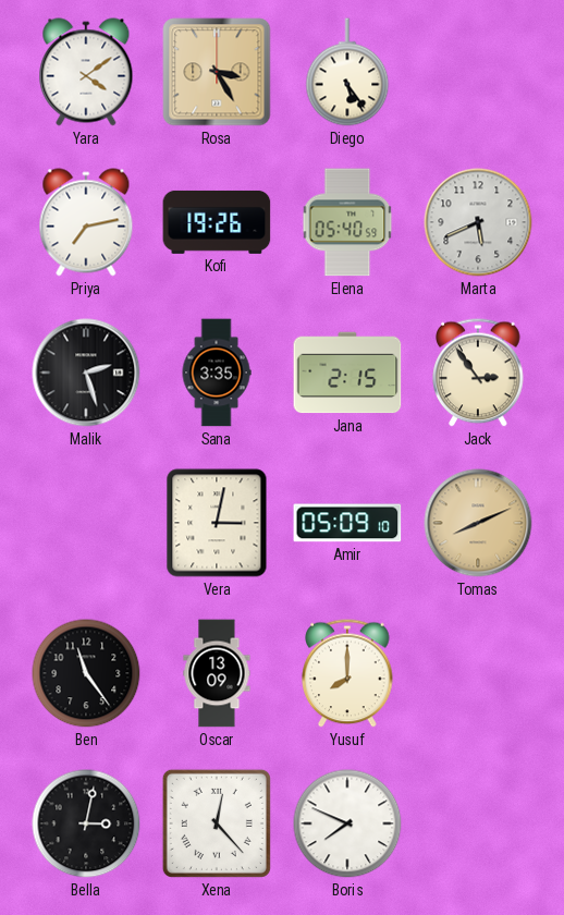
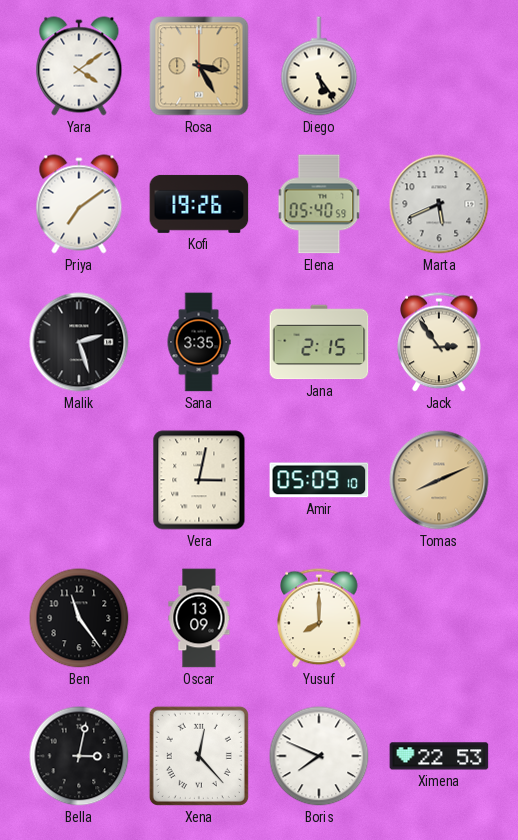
Priya: 7:13 -> 7:09 (79, 204)
Ximena: none -> 22:53 (439, 756)
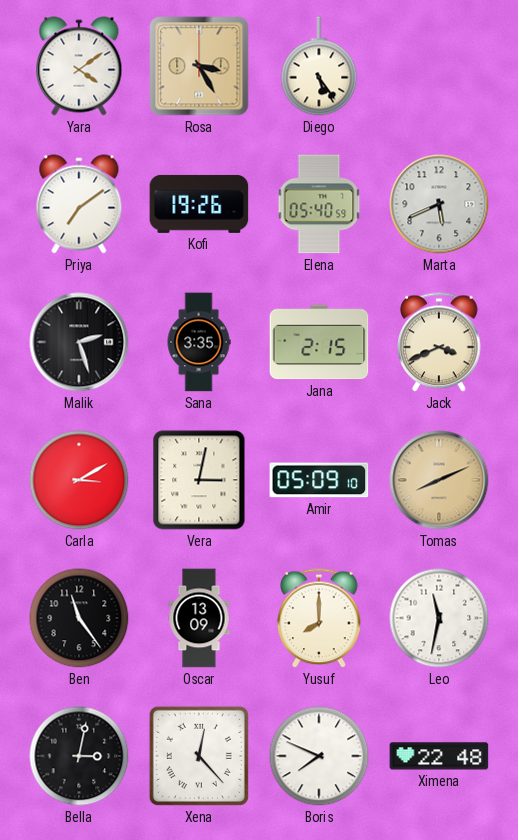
Jack: 2:54 -> 3:41 (439, 342)
Carla: none -> 3:10 (79, 480)
Leo: none -> 11:32 (439, 618)
Ximena: 22:53 -> 22:48 (439, 756)
